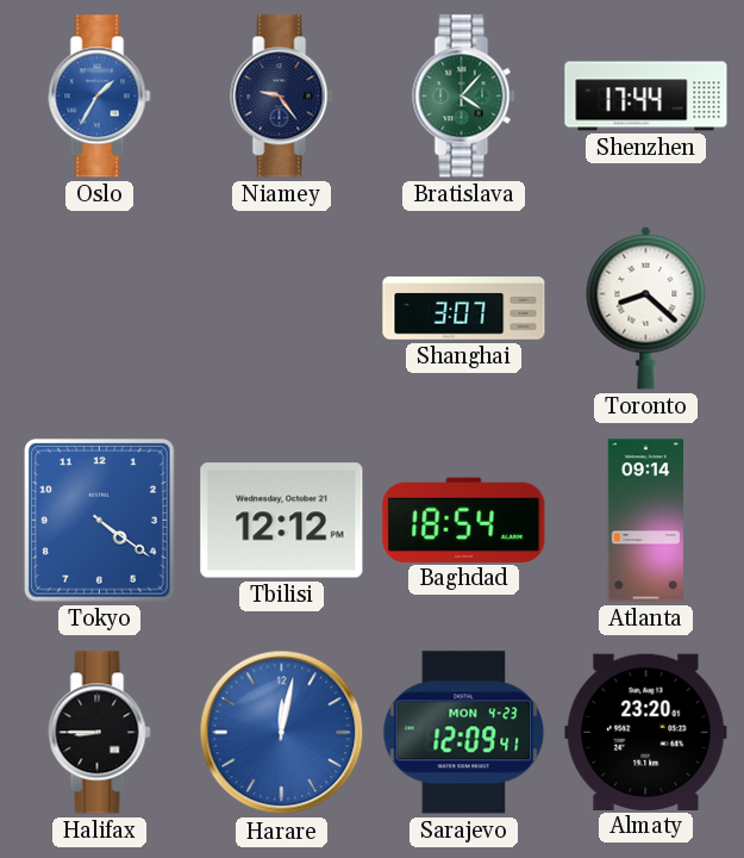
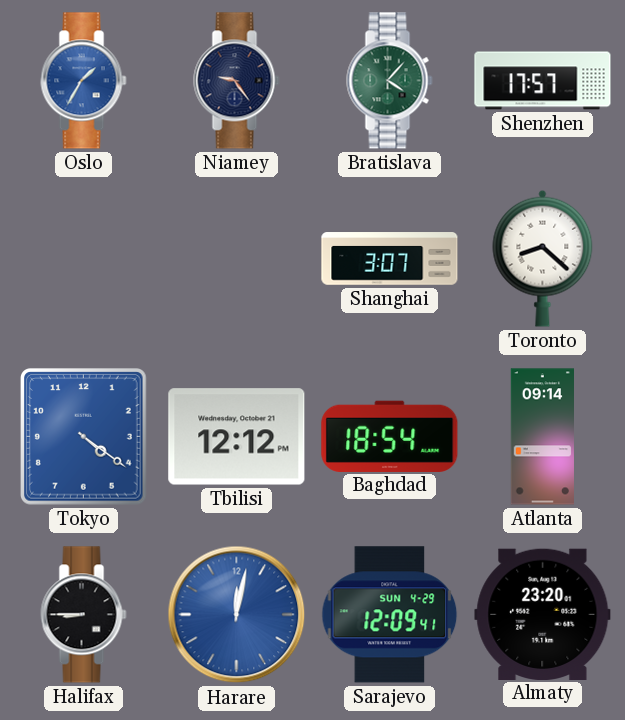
Shenzhen: 17:44 -> 17:57 (543, 81)
Sarajevo date: MON 4-23 -> SUN 4-29 (390, 615)
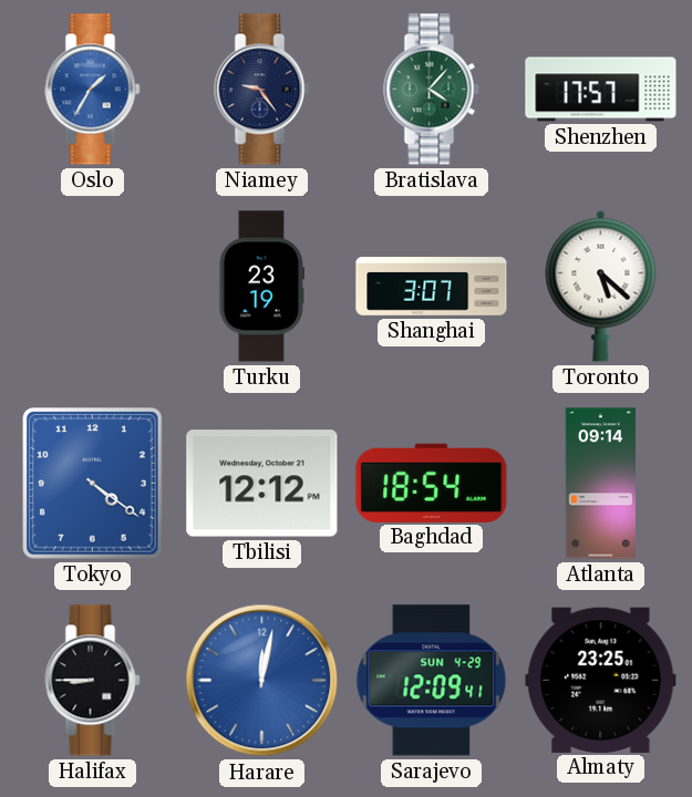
Turku: none -> 23:19 (261, 287)
Toronto: 8:22 -> 5:22 (601, 286)
Almaty: 23:20 -> 23:25 (601, 680)
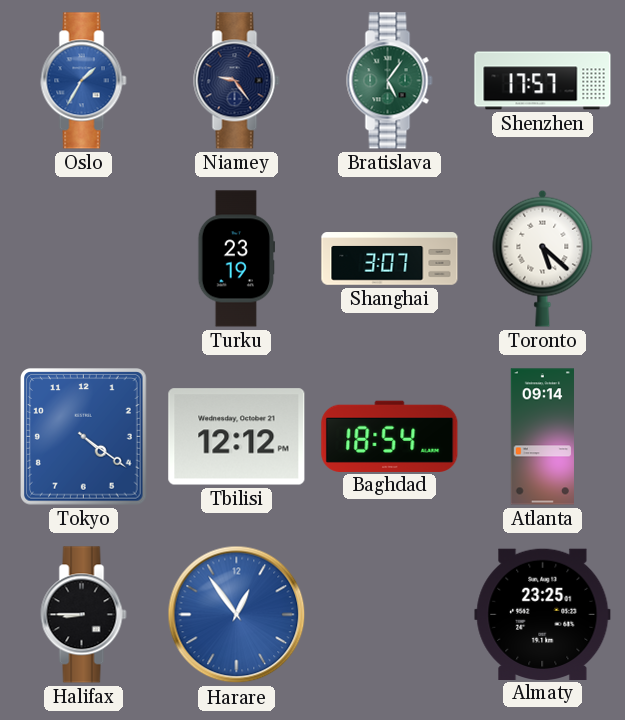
Bratislava: 4:07 -> 5:06 (390, 81)
Harare: 12:02 -> 12:54 (237, 615)
Sarajevo: 12:09 -> none (432, 681)
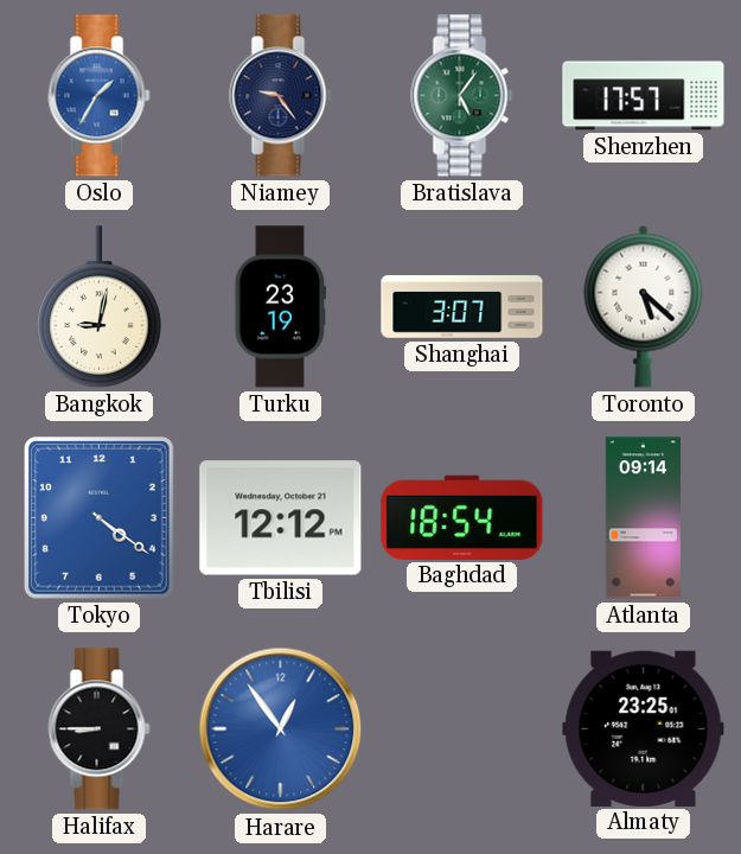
Bangkok: none -> 9:02 (100, 307)
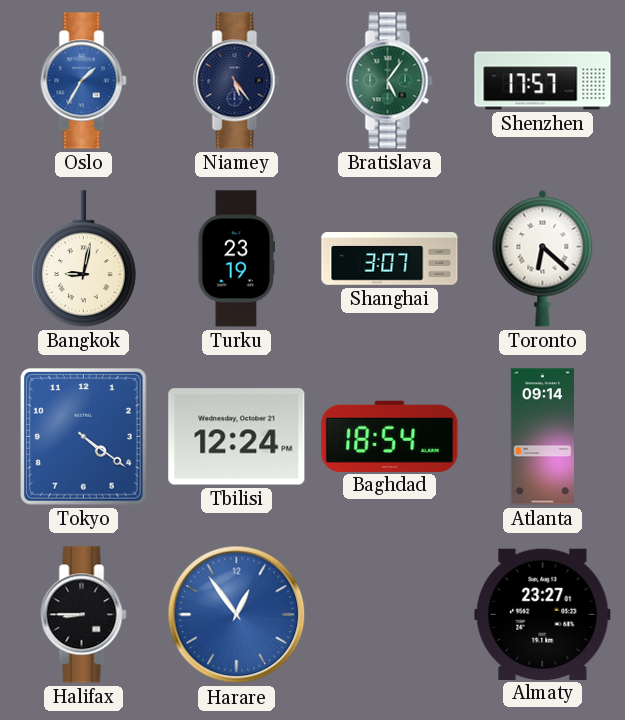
Niamey: 9:24 -> 5:24 (237, 81)
Toronto: 5:22 -> 6:22 (543, 258)
Tbilisi: 12:12 -> 12:24 (237, 437)
Almaty: 23:25 -> 23:27 (543, 614)
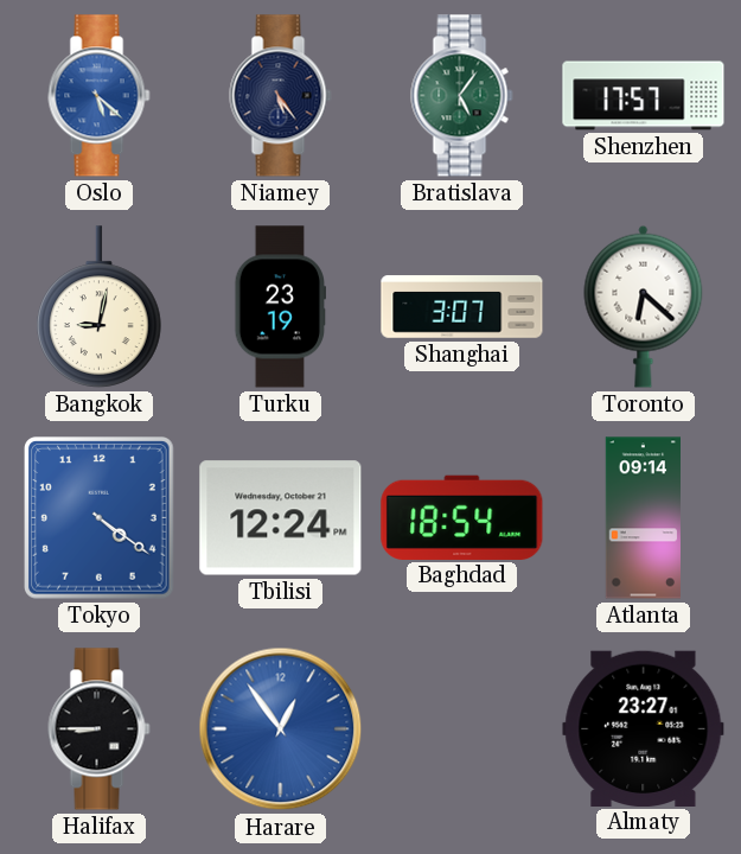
Oslo: 1:35 -> 5:22 (100, 96)
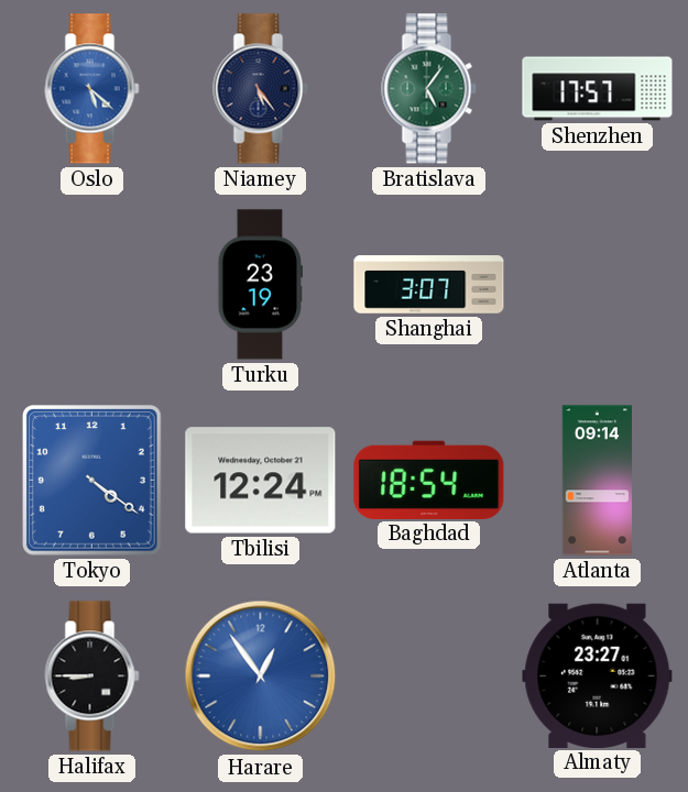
Bangkok: 9:02 -> none (100, 307)
Toronto: 6:22 -> none (644, 306)
